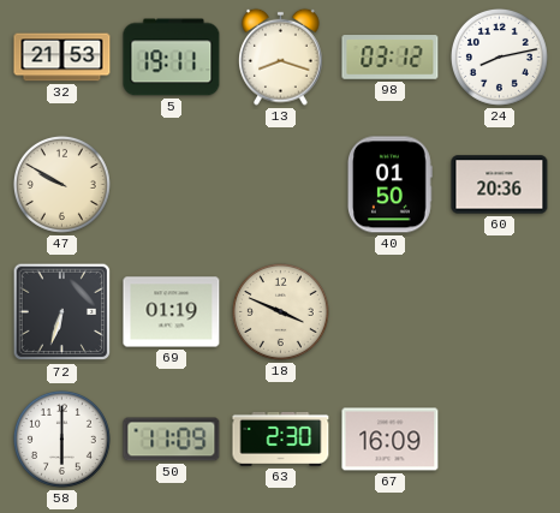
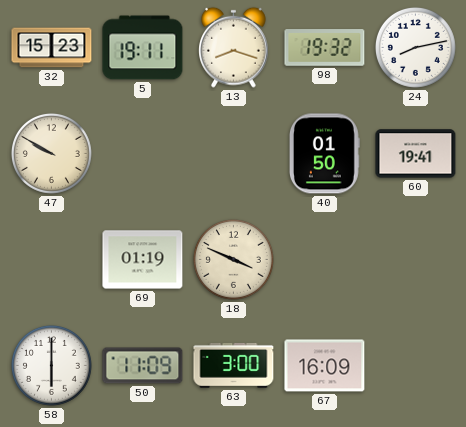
32: 21:53 -> 15:23 (52, 48)
98: 03:12 -> 19:32 (325, 48)
60: 20:36 -> 19:41 (416, 154)
72: 6:33 -> none (62, 312)
63: 2:30 -> 3:00 (234, 365)
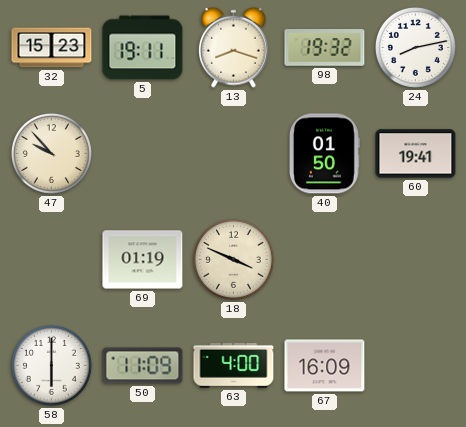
47: 9:50 -> 9:53 (51, 153)
63: 3:00 -> 4:00 (234, 365)
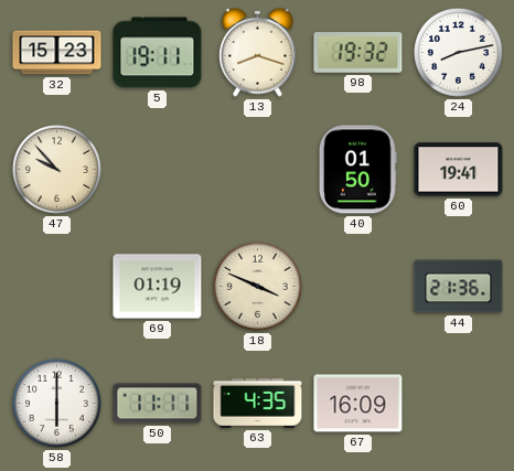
44: none -> 21:36 (459, 287)
50: 11:09 -> 11:11 (158, 404)
63: 4:00 -> 4:35 (258, 403)
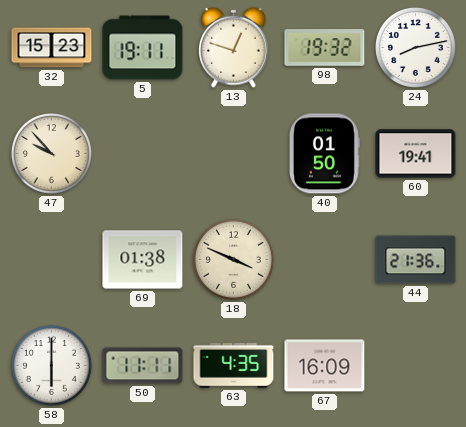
13: 8:18 -> 12:48 (234, 47)
69: 01:19 -> 01:38 (143, 260)
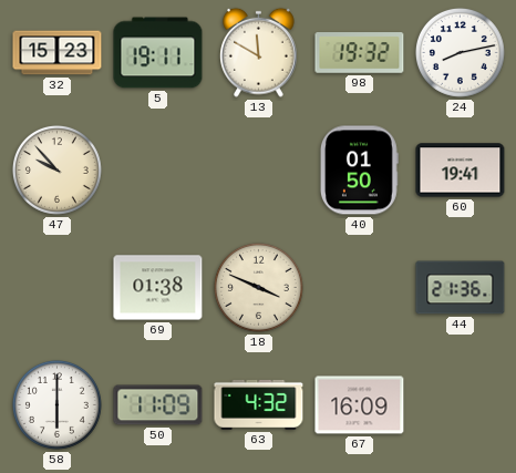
13: 12:48 -> 11:50 (259, 52)
50: 11:11 -> 11:09 (158, 405)
63: 4:35 -> 4:32 (259, 404)
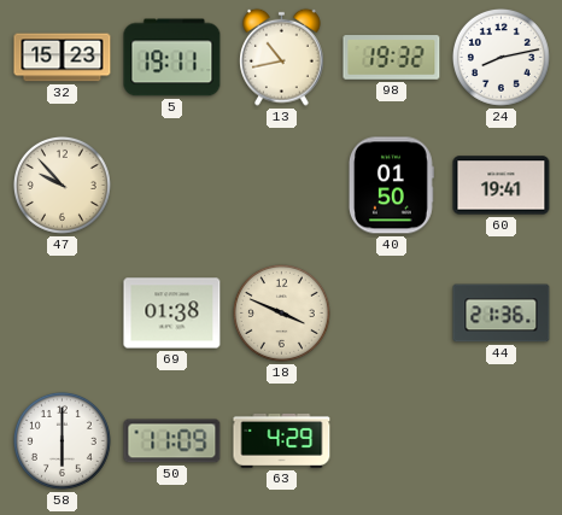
13: 11:50 -> 10:43 (282, 57)
63: 4:32 -> 4:29 (282, 440)
67: 16:09 -> none (360, 405)
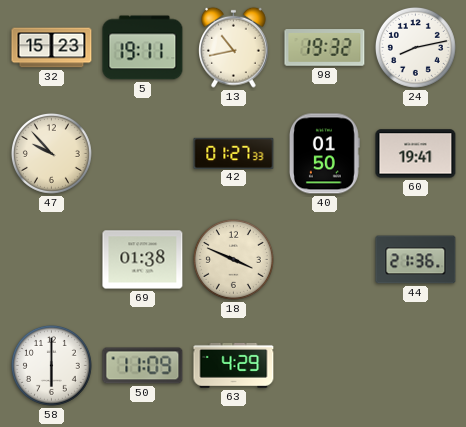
42: none -> 01:27 (234, 153)
